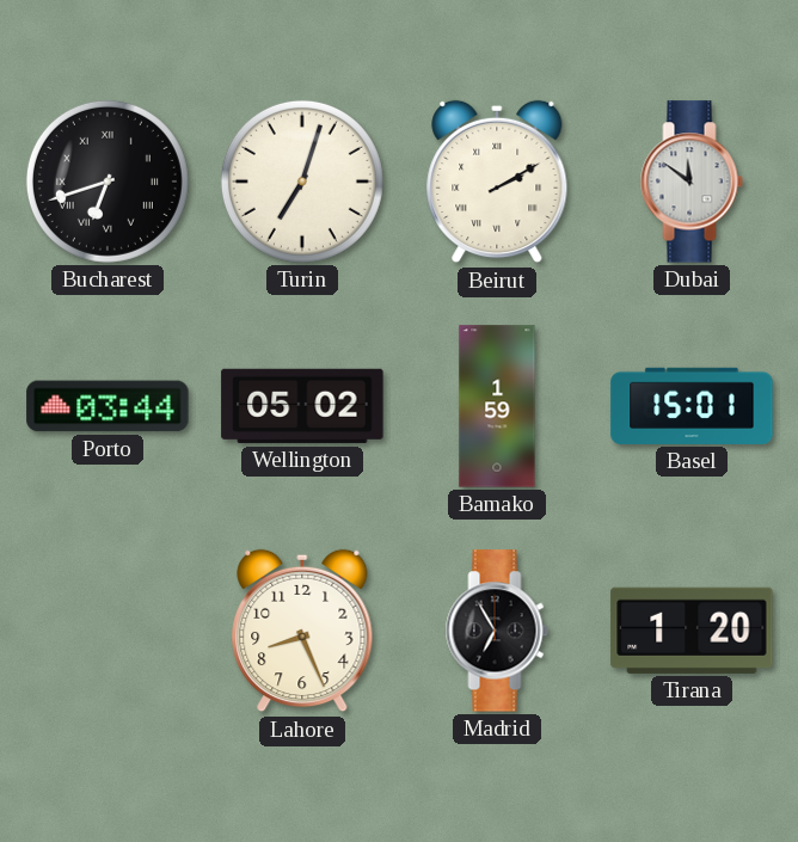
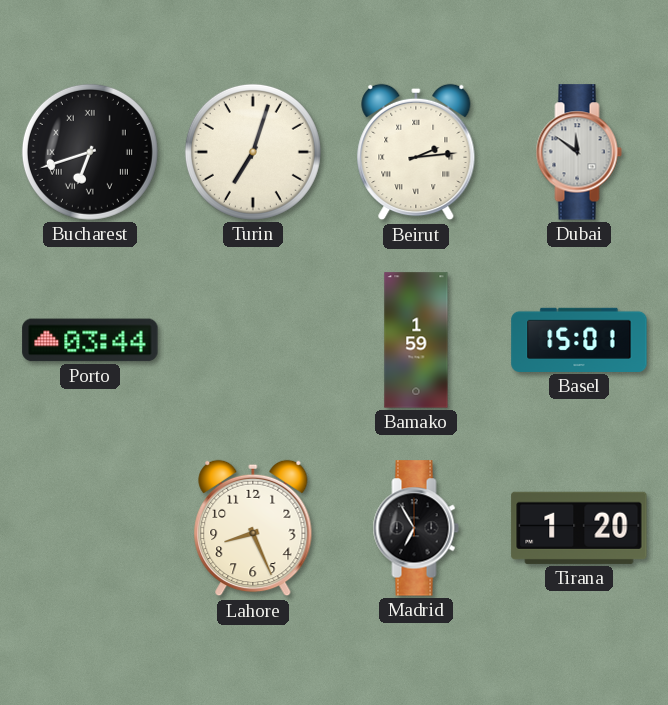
Beirut: 2:10 -> 2:14 (416, 152)
Wellington: 05:02 -> none (302, 406)
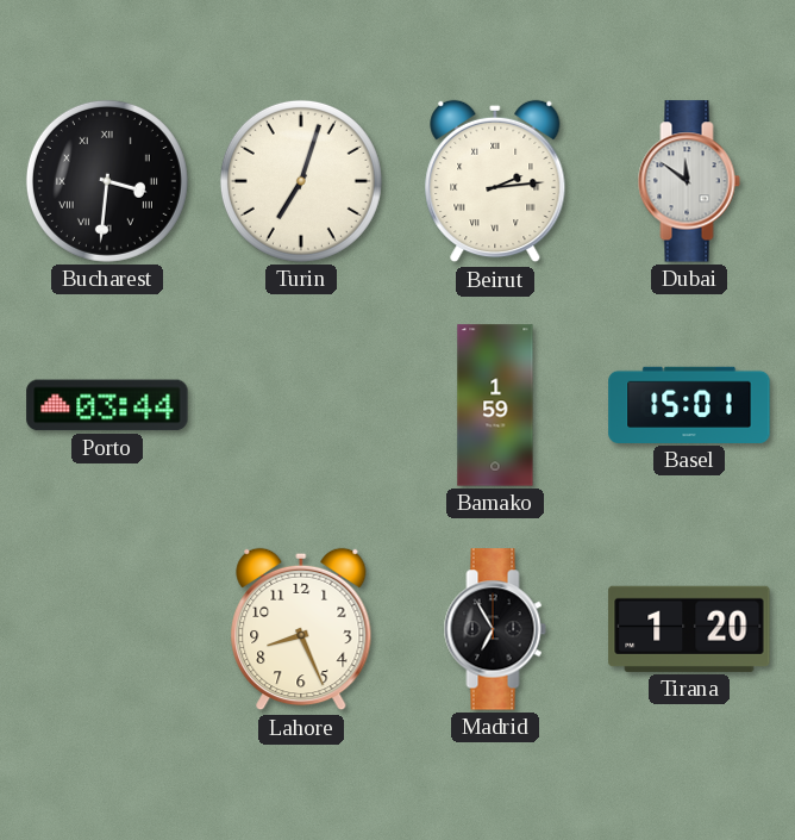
Bucharest: 6:42 -> 3:31 (107, 181)
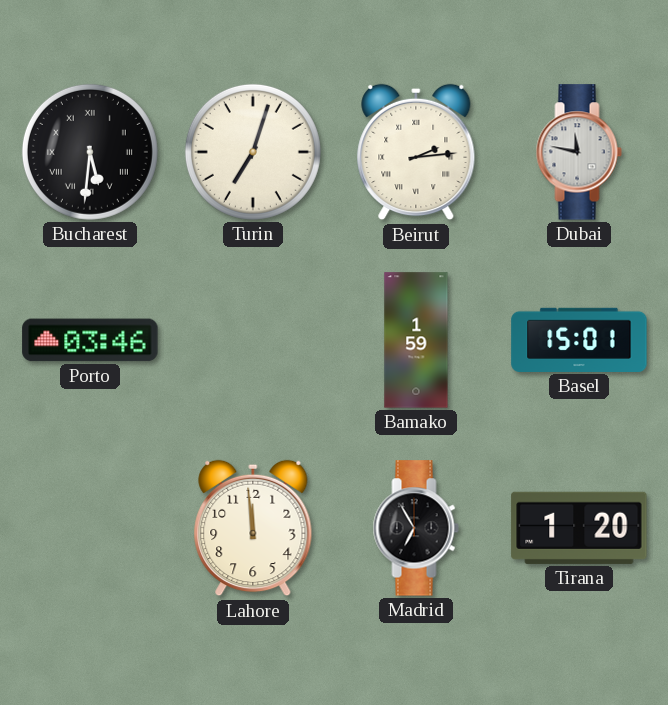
Bucharest: 3:31 -> 5:31 (90, 152)
Dubai: 11:51 -> 11:47 (579, 152)
Porto: 03:44 -> 03:46 (90, 340)
Lahore: 8:26 -> 11:59 (253, 528)
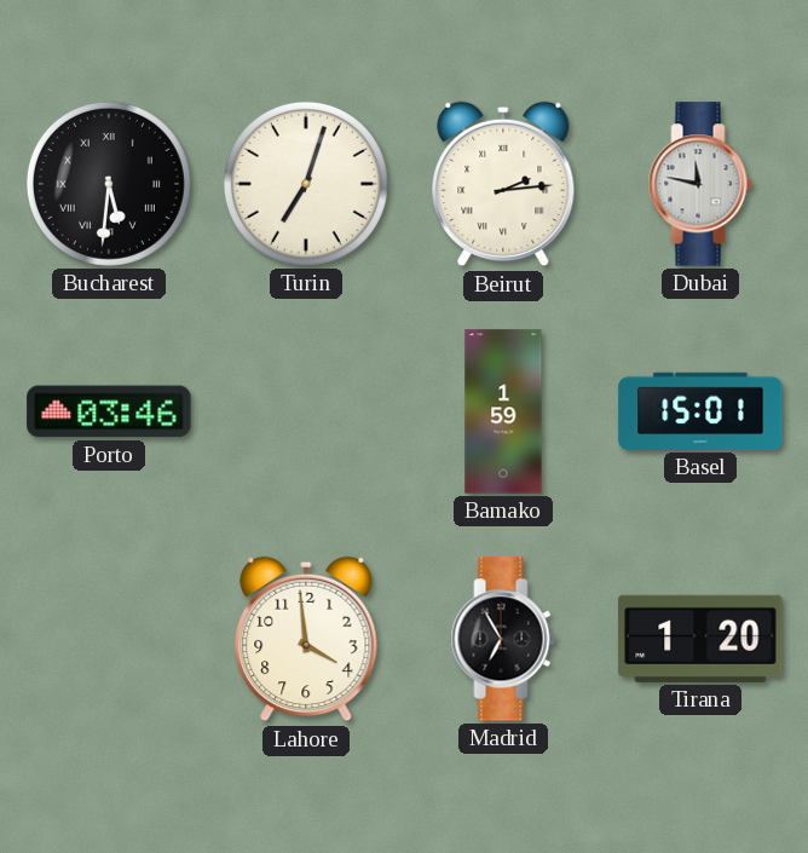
Lahore: 11:59 -> 3:59 (306, 639)
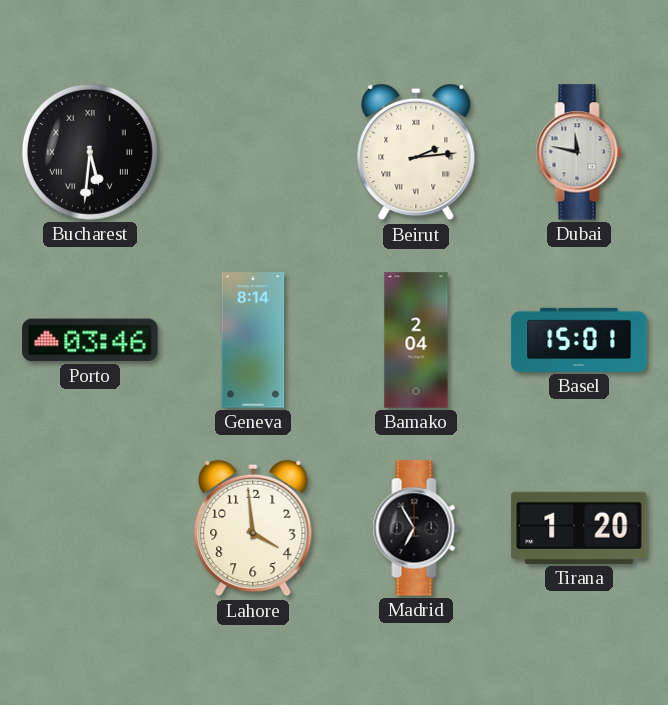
Turin: 7:03 -> none (306, 184)
Geneva: none -> 8:14 (253, 340)
Bamako: 1:59 -> 2:04 (416, 340)
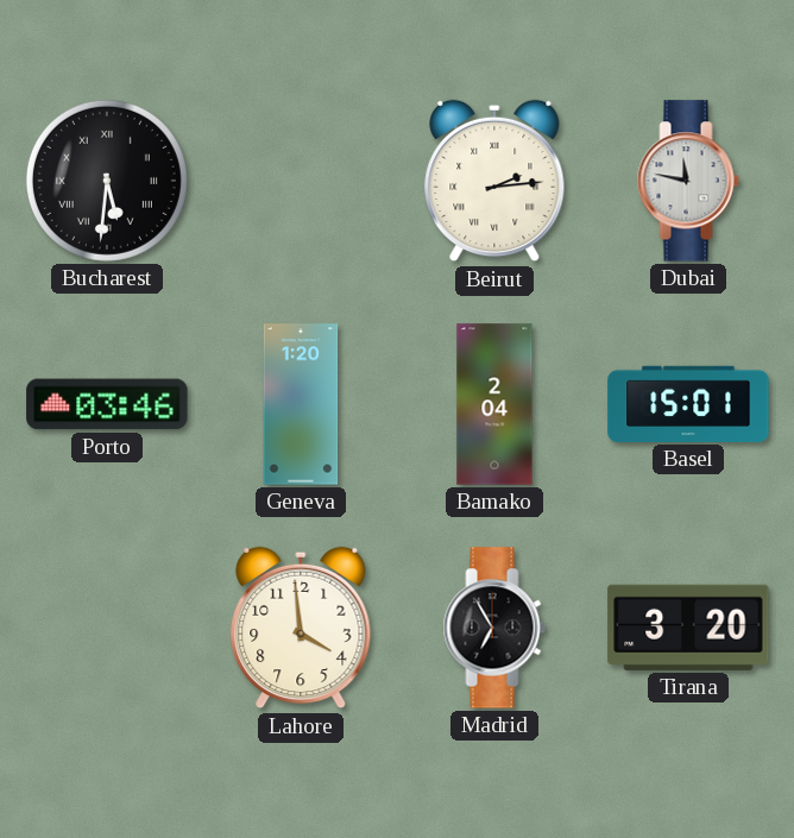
Geneva: 8:14 -> 1:20 (301, 404)
Tirana: 1:20 -> 3:20 (688, 628)
